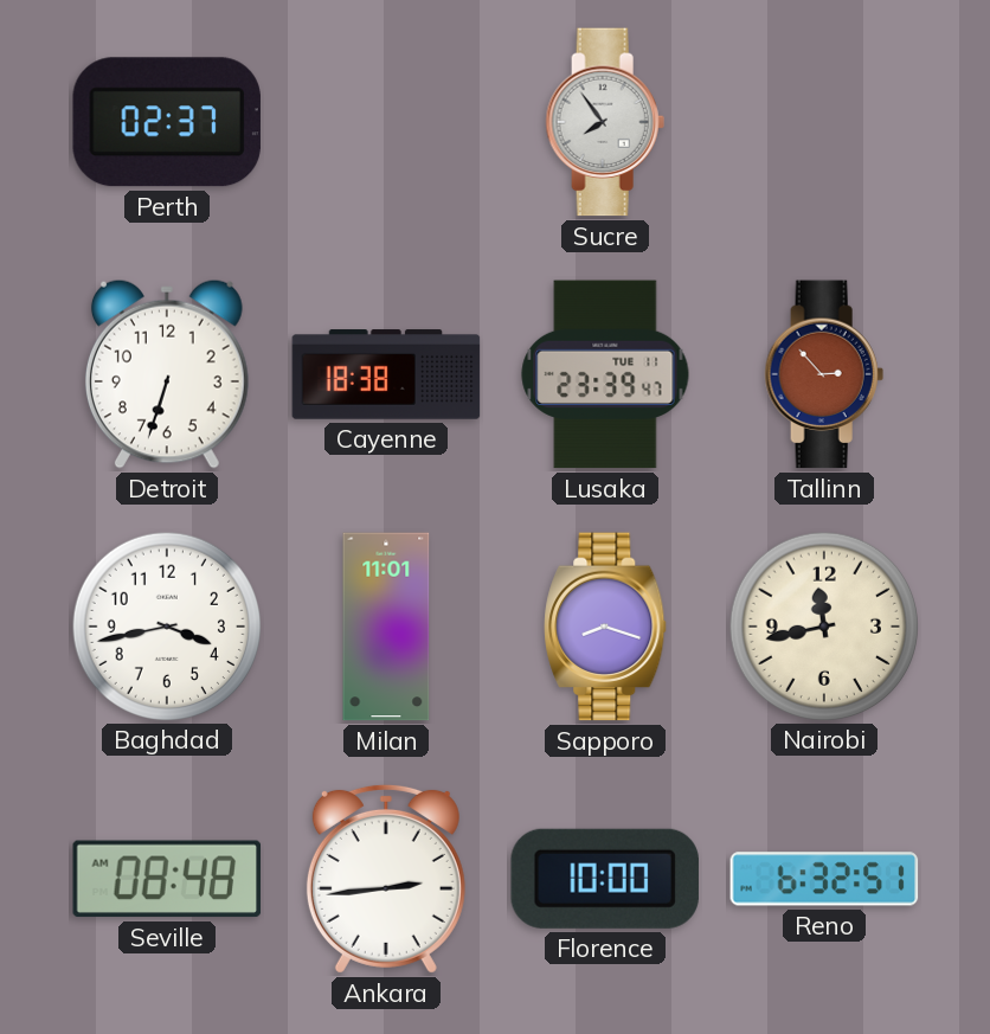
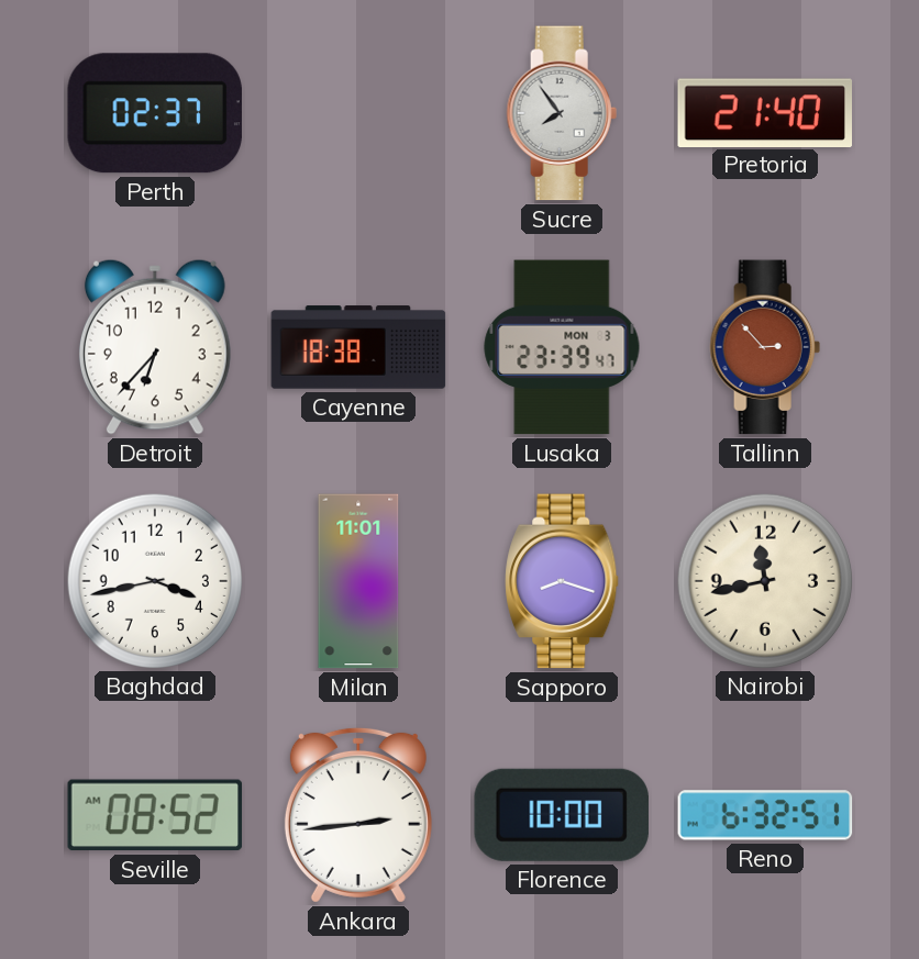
Pretoria: none -> 21:40 (764, 112)
Detroit: 6:33 -> 6:37 (155, 347)
Lusaka date: TUE 11 -> MON 3 (562, 347)
Seville: 08:48 -> 08:52 (155, 815)
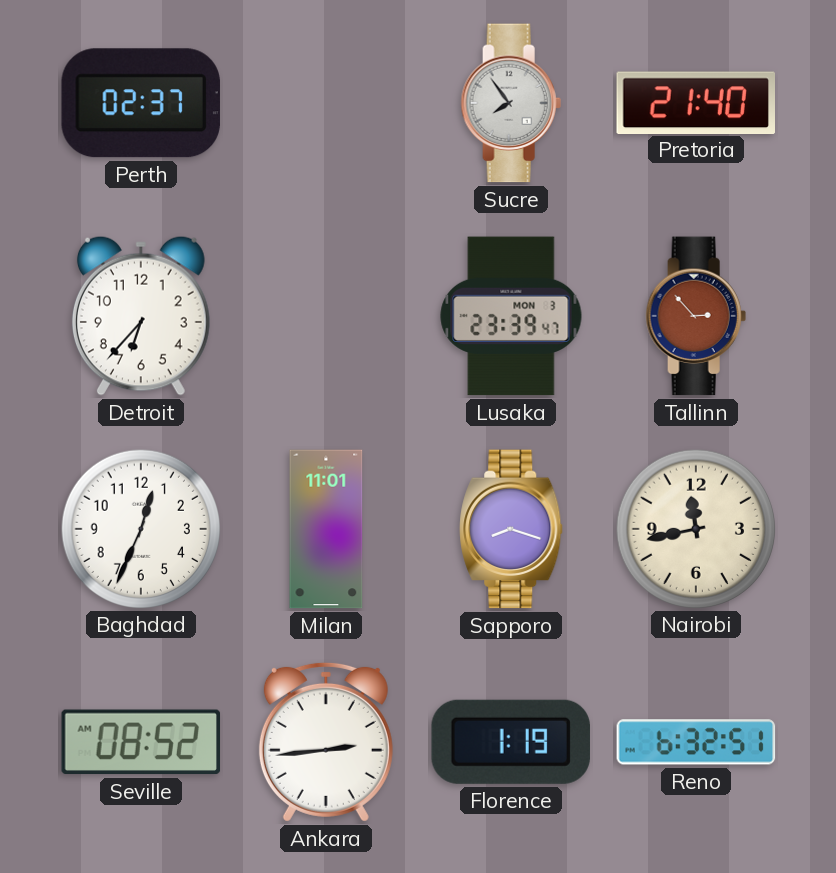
Cayenne: 18:38 -> none (358, 347)
Baghdad: 3:43 -> 12:34 (140, 528)
Florence: 10:00 -> 1:19 (511, 742)
